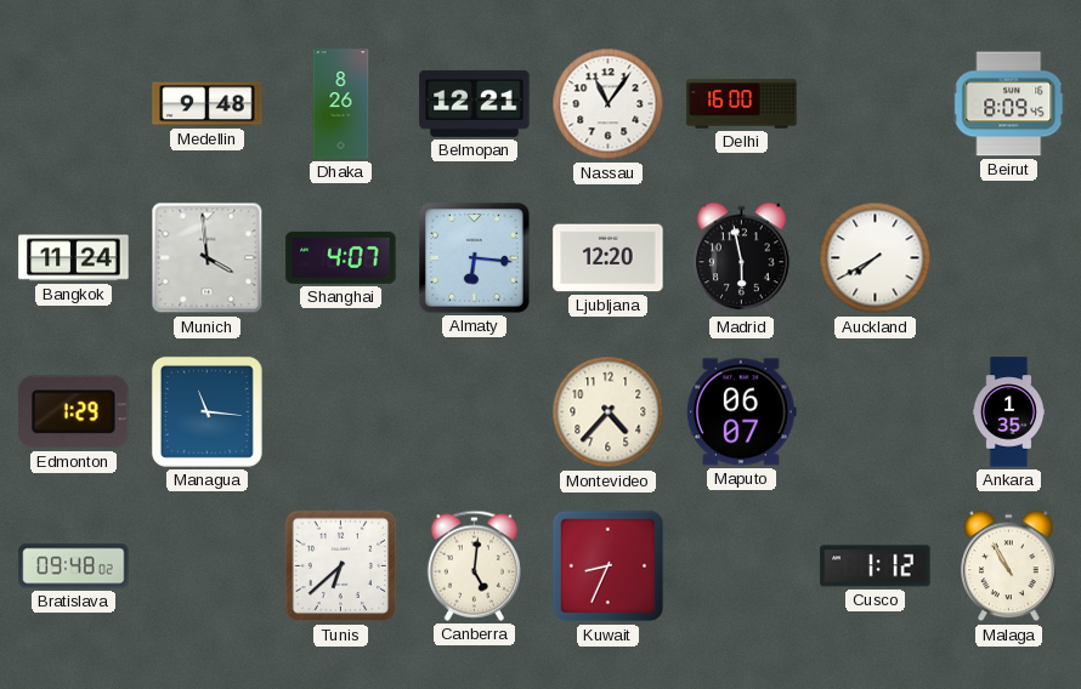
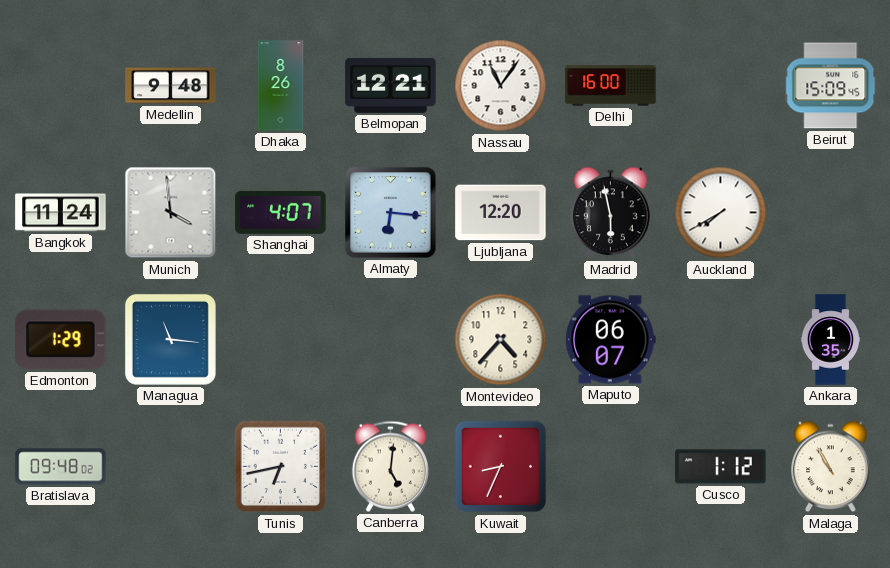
Beirut: 8:09 -> 15:09 (831, 86)
Tunis: 6:38 -> 6:43 (281, 467)
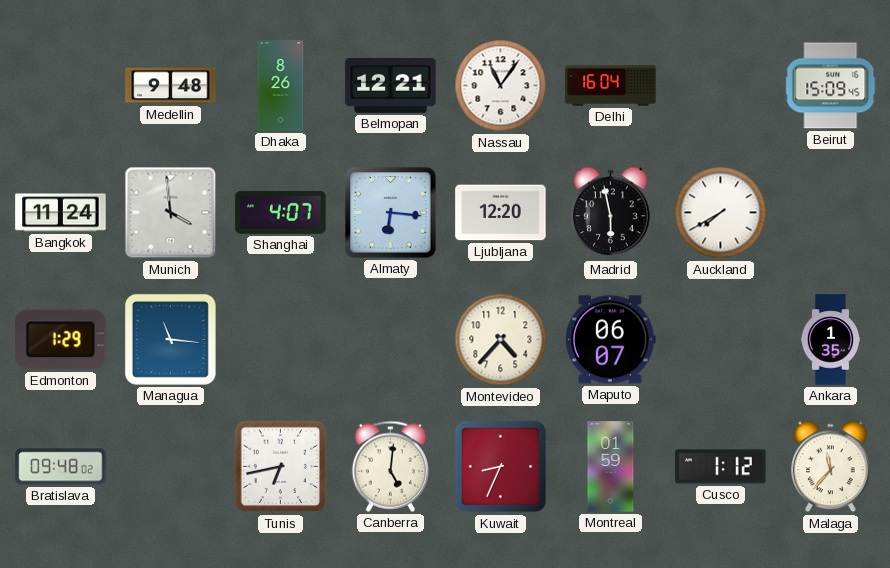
Delhi: 16:00 -> 16:04 (611, 86)
Montreal: none -> 01:59 (611, 467)
Malaga: 10:55 -> 11:37 (831, 467)
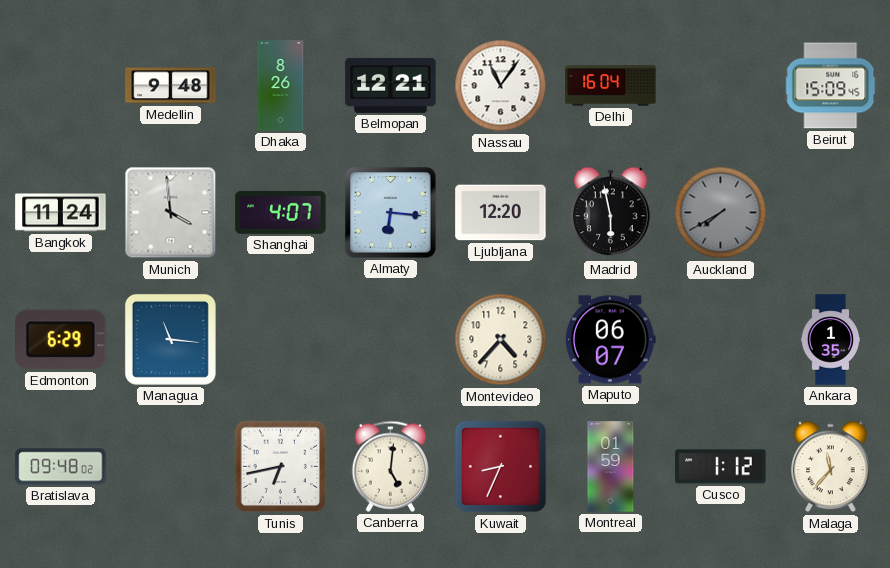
Auckland dial: white -> grey (721, 213)
Edmonton: 1:29 -> 6:29 (61, 340)
